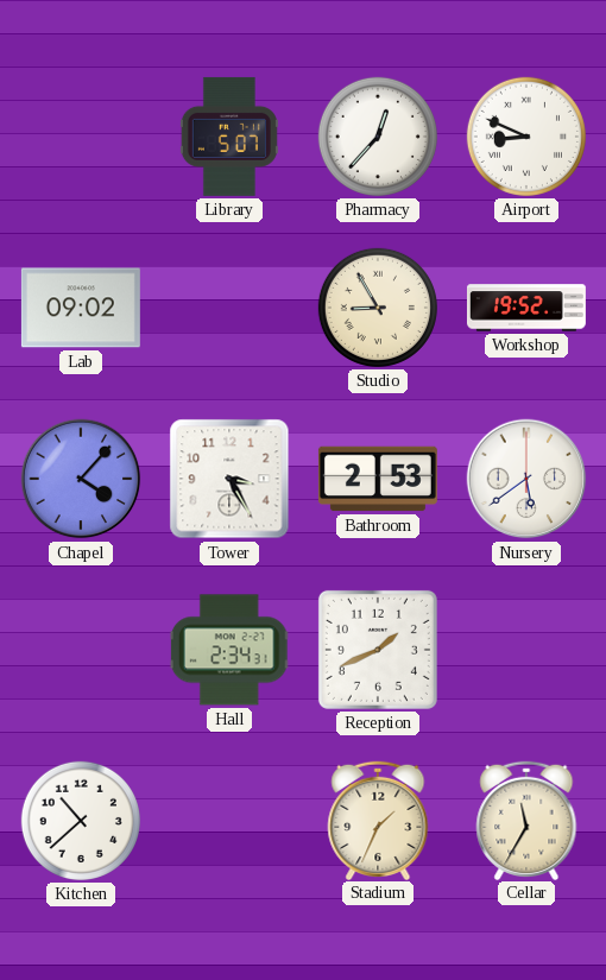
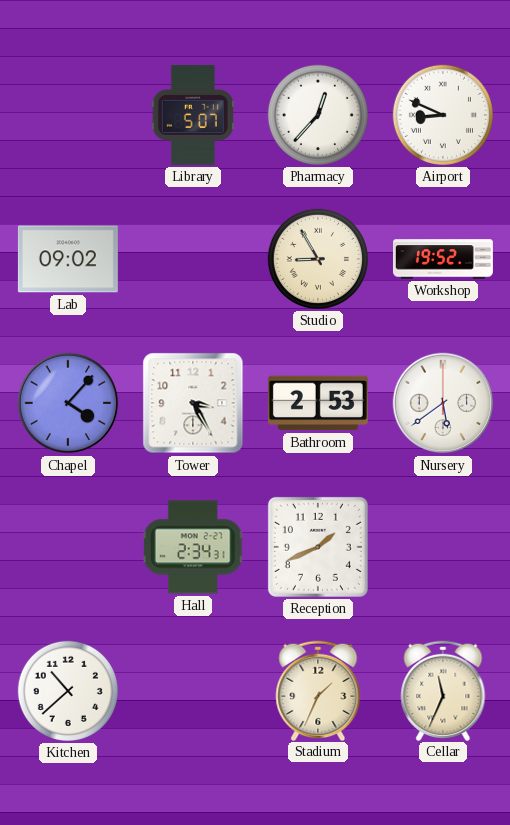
Cellar: 11:35 -> 11:34 (443, 690)
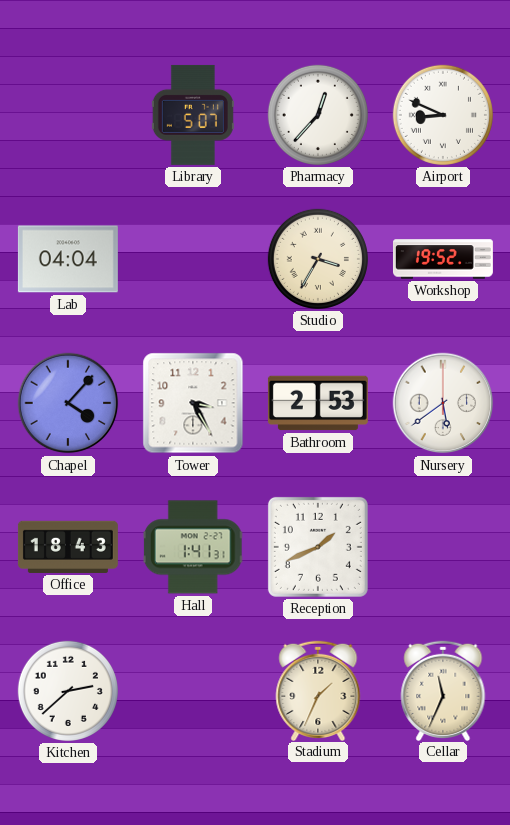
Lab: 09:02 -> 04:04 (68, 259)
Studio: 8:55 -> 3:35 (318, 259)
Office: none -> 18:43 (68, 547)
Hall: 2:34 -> 1:41 (193, 547)
Kitchen: 10:38 -> 2:38 (68, 691)
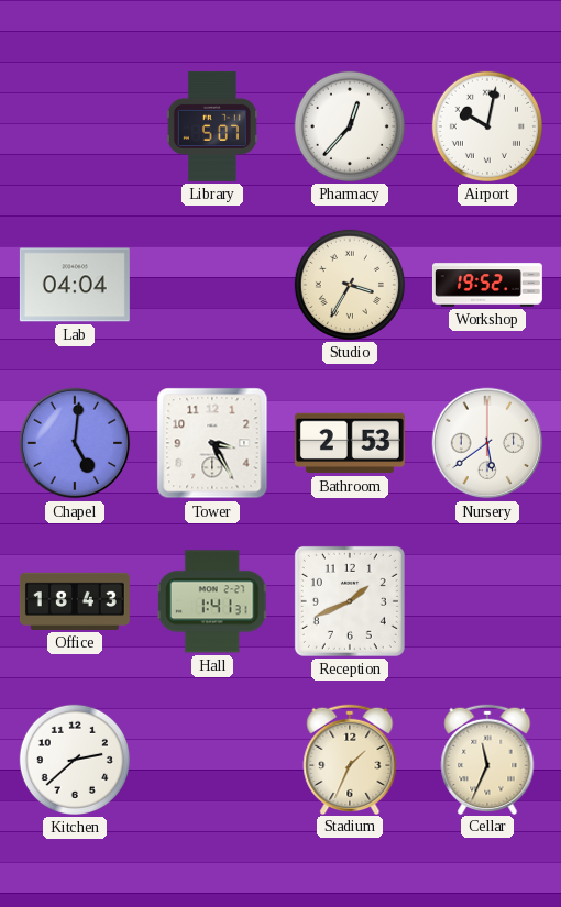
Airport: 8:49 -> 10:02 (487, 126)
Chapel: 4:07 -> 5:01 (75, 443)
